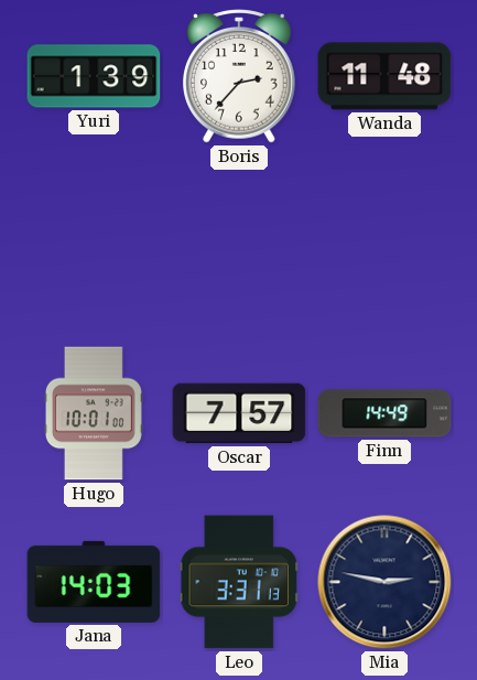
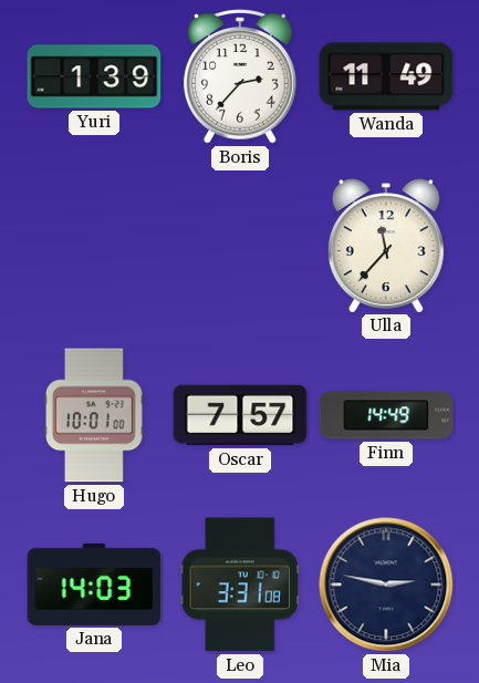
Wanda: 11:48 -> 11:49 (386, 76)
Ulla: none -> 11:37 (386, 246)
Leo: 3:31:13 -> 3:31:08 (239, 584)
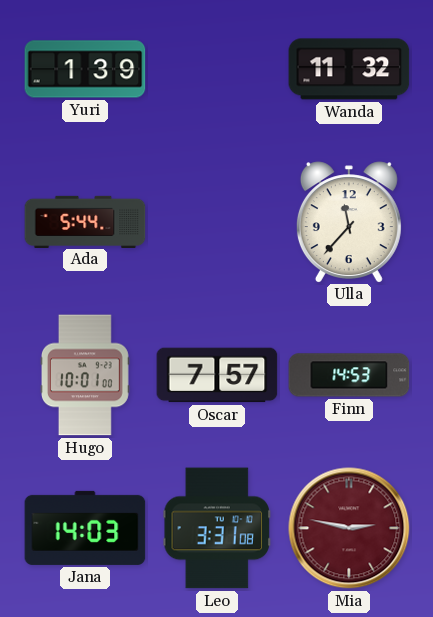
Boris: 2:37 -> none (241, 76)
Wanda: 11:49 -> 11:32 (349, 69)
Ada: none -> 5:44 (85, 221)
Finn: 14:49 -> 14:53 (349, 375)
Mia dial: navy -> burgundy (349, 528)
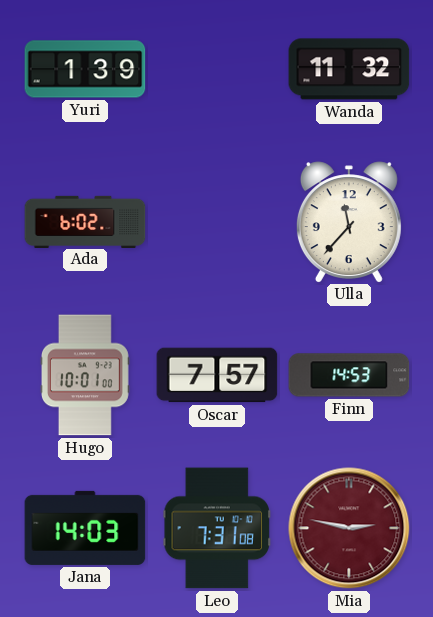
Ada: 5:44 -> 6:02 (85, 221)
Leo: 3:31 -> 7:31 (216, 528)
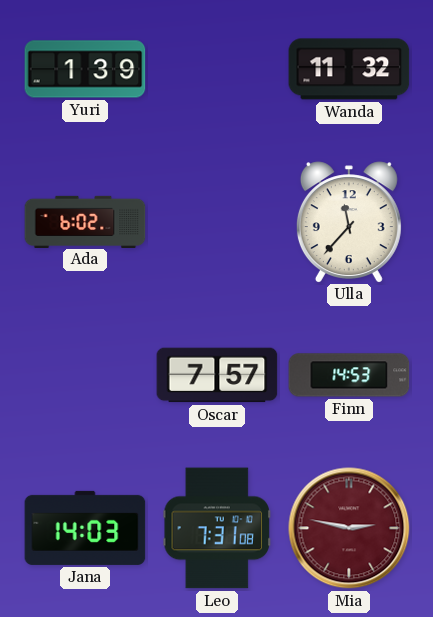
Hugo: 10:01 -> none (85, 375)
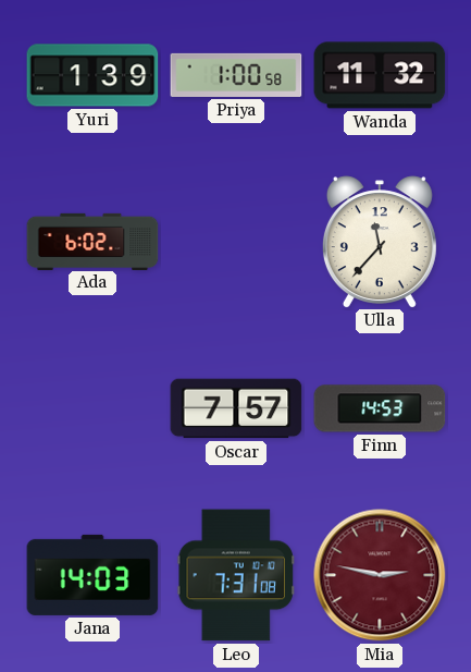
Priya: none -> 1:00 (236, 75)
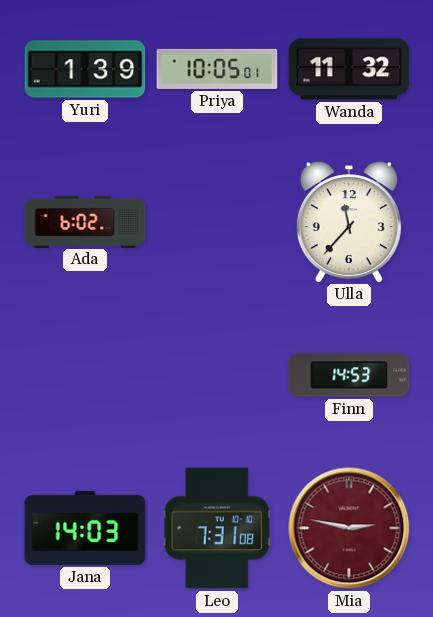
Priya: 1:00 -> 10:05 (217, 69)
Oscar: 7:57 -> none (236, 408)
